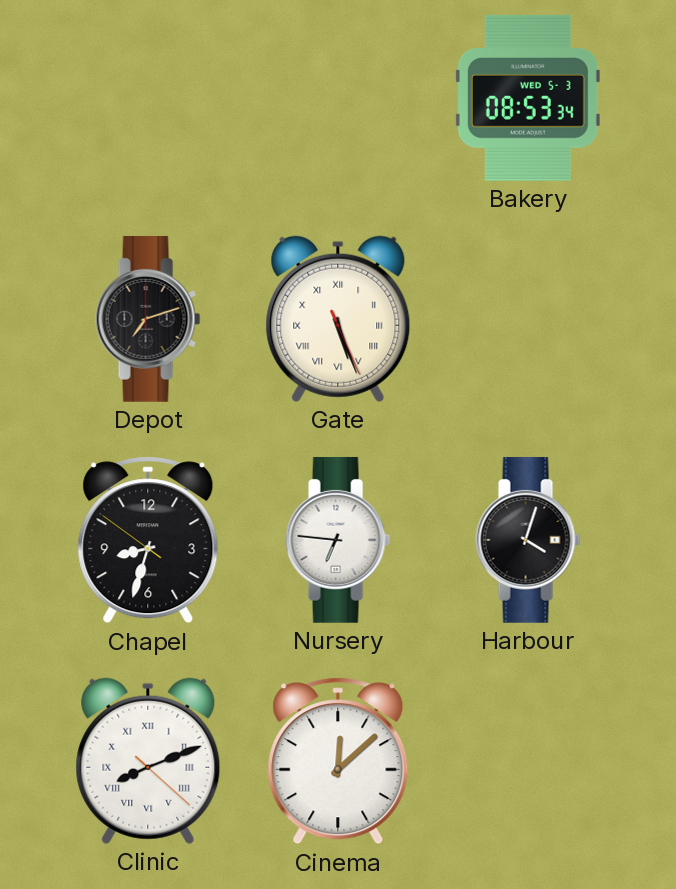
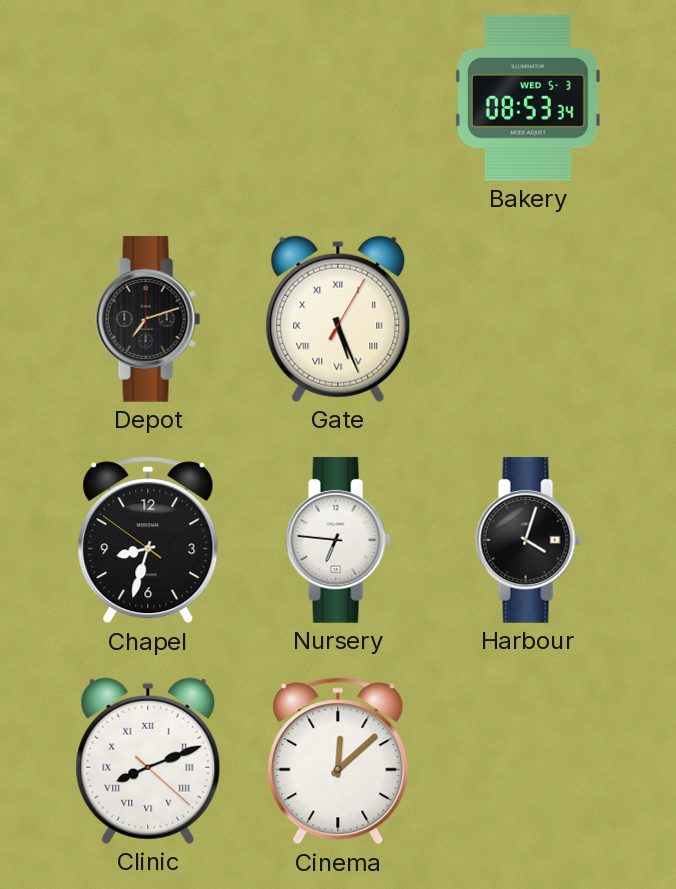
Gate: 5:26:26 -> 5:26:05 (338, 319)
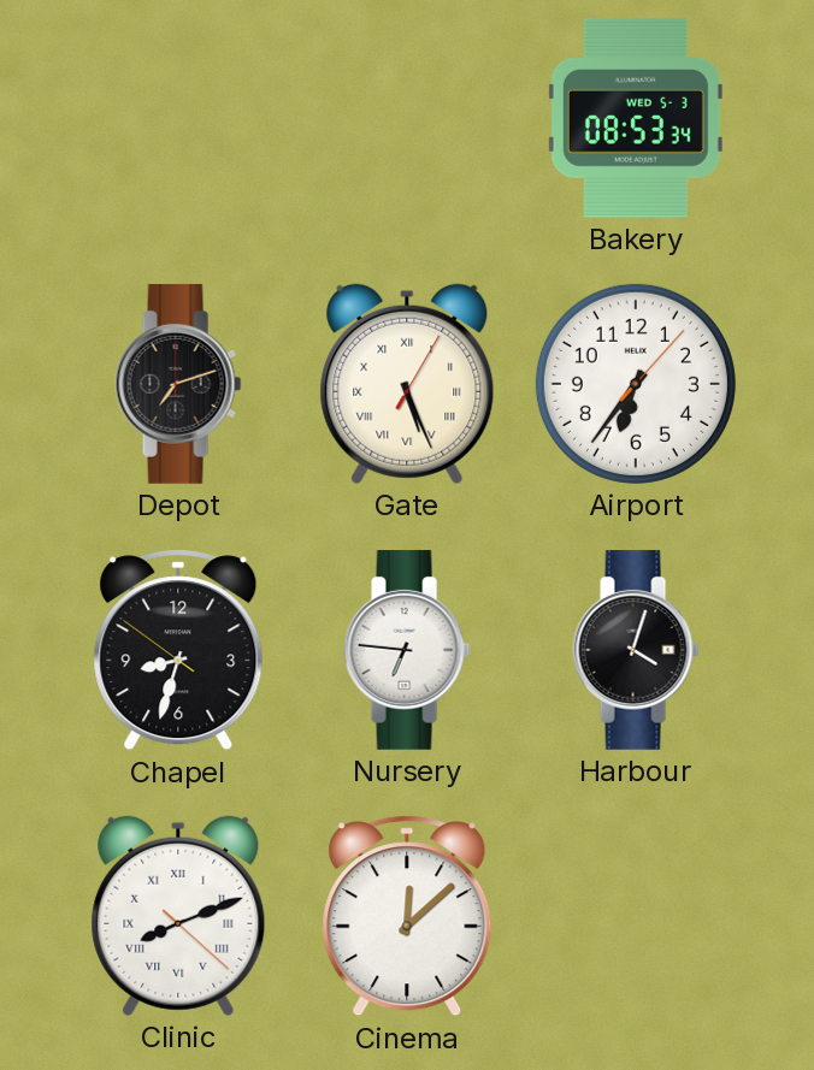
Airport: none -> 6:36 (636, 384)
